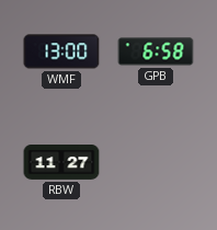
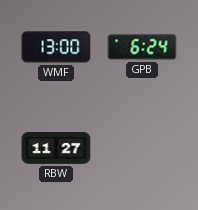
GPB: 6:58 -> 6:24 (142, 47)
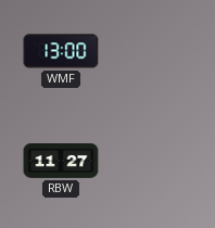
GPB: 6:24 -> none (142, 47)
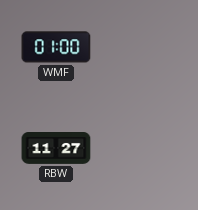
WMF: 13:00 -> 01:00 (56, 47)
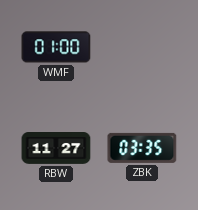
ZBK: none -> 03:35 (142, 148)
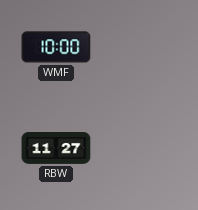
WMF: 01:00 -> 10:00 (56, 47)
ZBK: 03:35 -> none (142, 148)
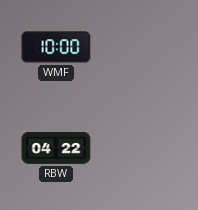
RBW: 11:27 -> 04:22 (56, 149)
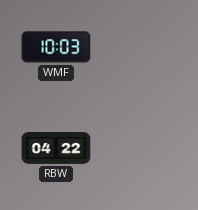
WMF: 10:00 -> 10:03 (56, 47)
